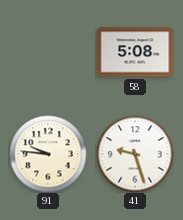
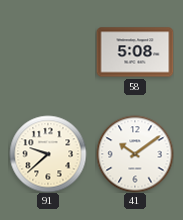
91: 9:46 -> 9:38 (48, 154)
41: 9:27 -> 10:09 (135, 154)
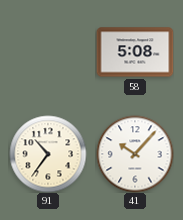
91: 9:38 -> 10:36 (48, 154)
41: 10:09 -> 10:07 (135, 154)
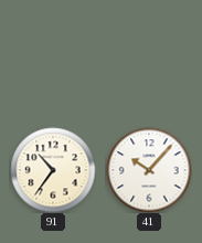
58: 5:08 -> none (135, 52)
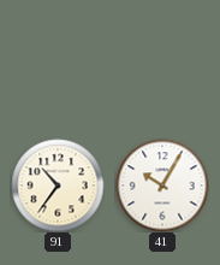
41: 10:07 -> 10:05 (162, 185)
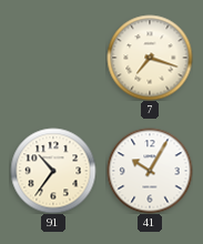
7: none -> 7:18 (150, 58)
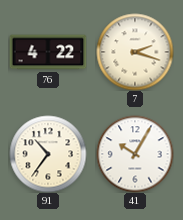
76: none -> 4:22 (48, 52)
7: 7:18 -> 2:18 (135, 52)
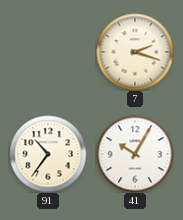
76: 4:22 -> none (48, 52)
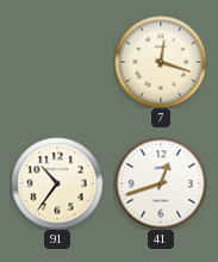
7: 2:18 -> 12:18 (161, 62)
41: 10:05 -> 12:42 (161, 183)
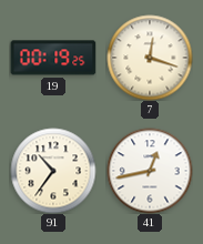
19: none -> 00:19 (53, 58)
41: 12:42 -> 12:43 (150, 171)
